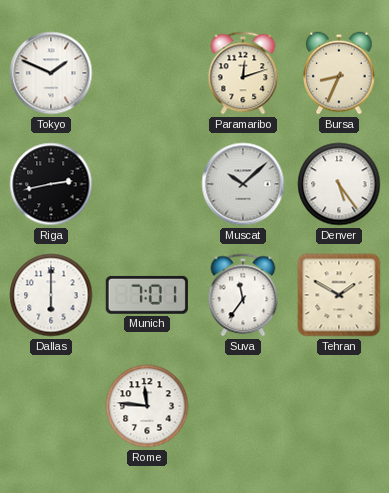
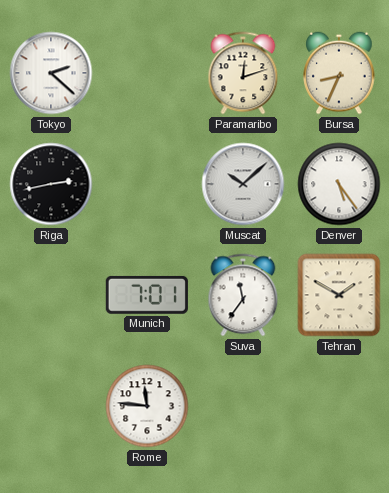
Tokyo: 1:49 -> 2:22 (51, 73)
Dallas: 6:00 -> none (51, 295)
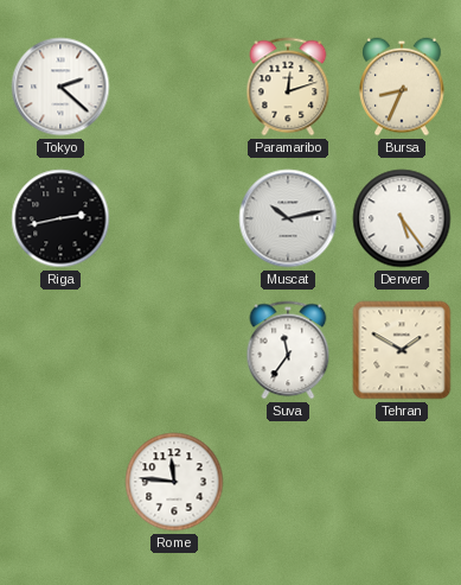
Muscat: 10:08 -> 10:13 (288, 218)
Munich: 7:01 -> none (147, 295)
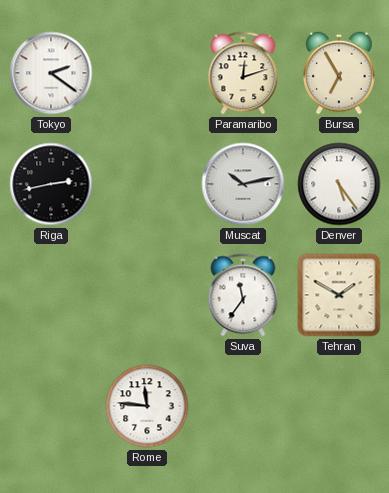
Tokyo: 2:22 -> 2:21 (51, 73)
Bursa: 8:34 -> 6:55 (339, 73)
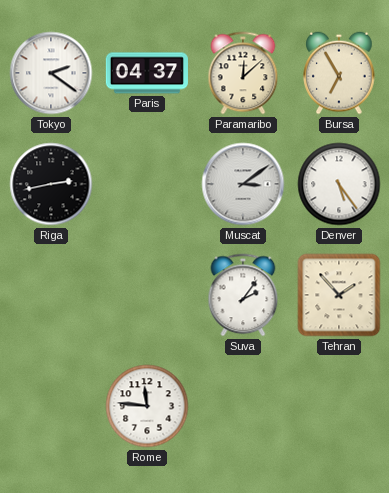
Paris: none -> 04:37 (147, 73)
Paramaribo: 12:12 -> 12:08 (243, 73)
Muscat: 10:13 -> 3:09 (243, 184)
Suva: 11:36 -> 2:06 (243, 295)
Tehran: 1:50 -> 1:53 (339, 295)
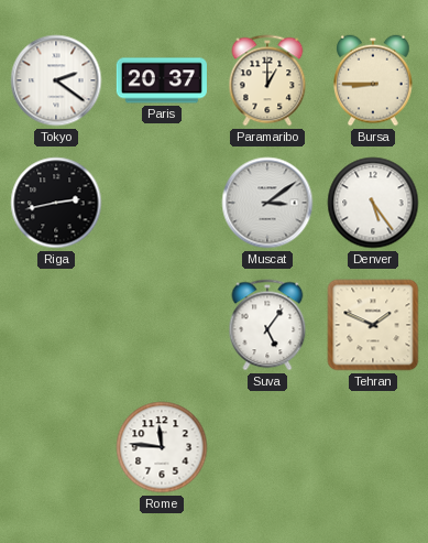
Paris: 04:37 -> 20:37 (162, 80)
Paramaribo: 12:08 -> 1:00 (267, 80)
Bursa: 6:55 -> 8:45 (373, 80)
Suva: 2:06 -> 5:06 (267, 325)
Tehran: 1:53 -> 1:49 (373, 325)
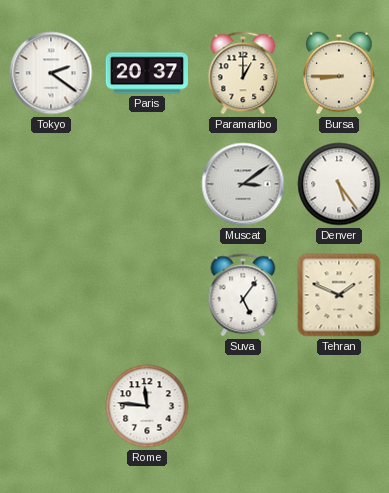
Riga: 2:43 -> none (56, 203)
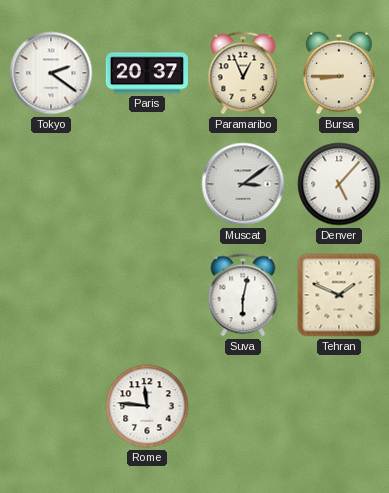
Paramaribo: 1:00 -> 12:56 (243, 73)
Denver: 5:24 -> 5:07 (339, 184)
Suva: 5:06 -> 6:02 (243, 295)
